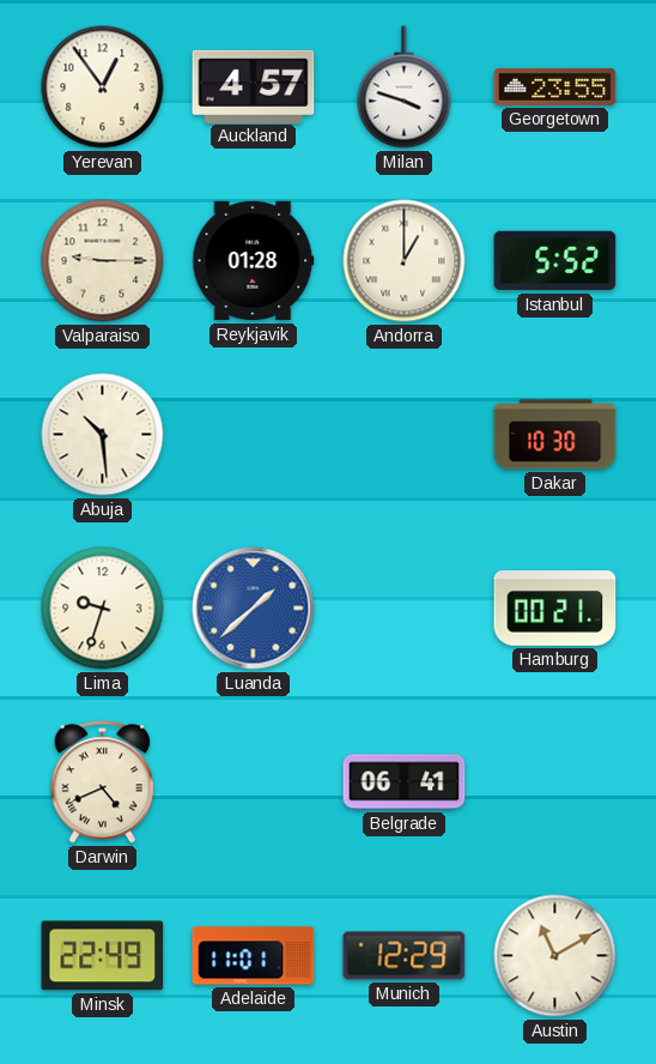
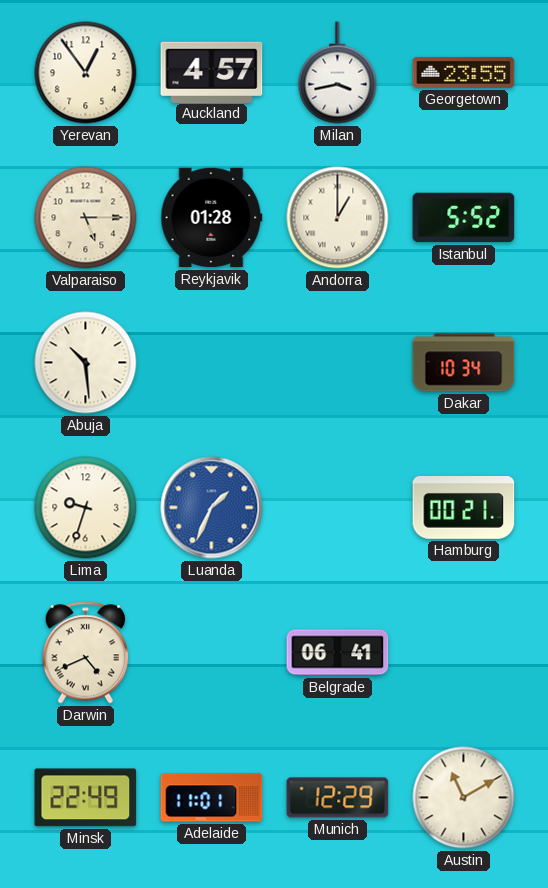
Milan: 3:48 -> 3:43 (338, 73)
Valparaiso: 9:15 -> 5:15 (86, 218)
Dakar: 10:30 -> 10:34 (464, 363)
Luanda: 1:38 -> 1:34 (212, 508)
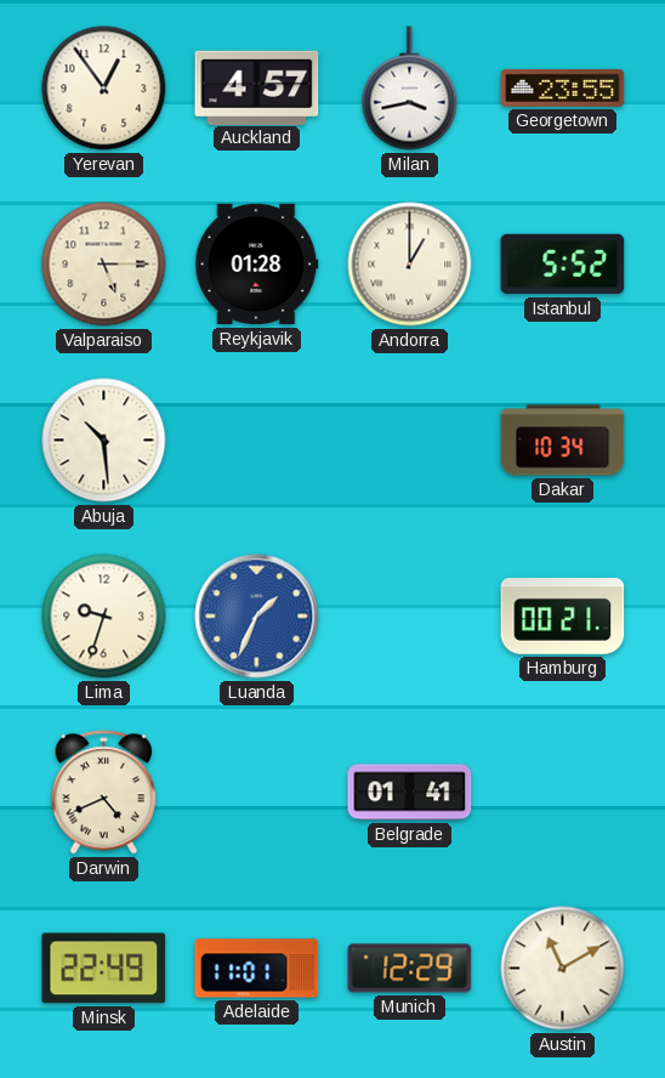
Belgrade: 06:41 -> 01:41 (410, 793)
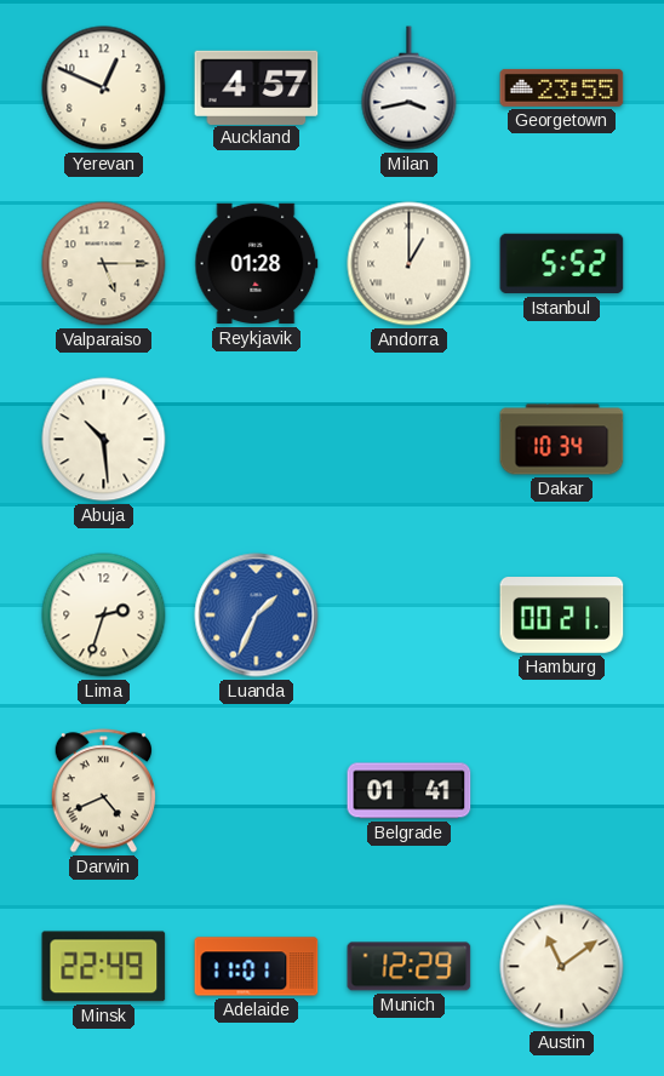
Yerevan: 12:54 -> 12:49 (104, 88)
Lima: 9:33 -> 2:33 (104, 616)
Austin: 11:10 -> 11:09 (562, 967)
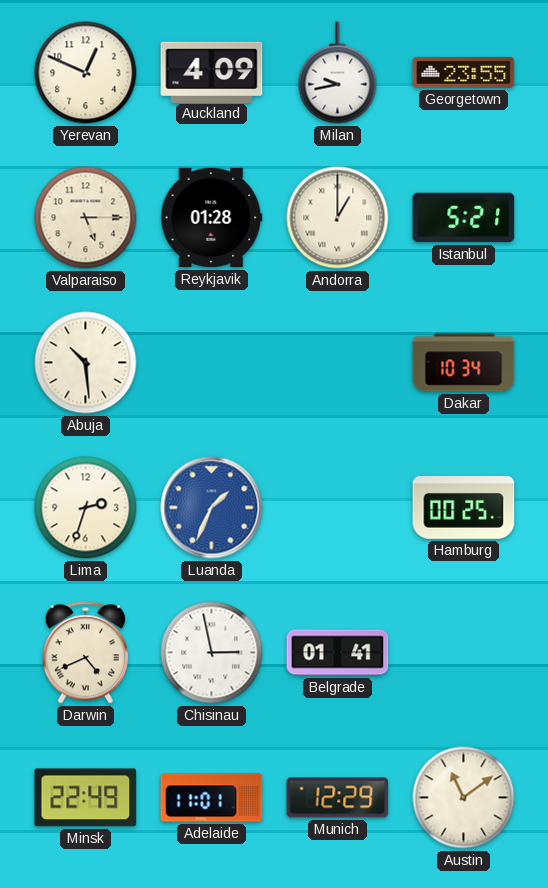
Auckland: 4:57 -> 4:09 (212, 72)
Milan: 3:43 -> 9:43 (338, 73)
Istanbul: 5:52 -> 5:21 (464, 218)
Hamburg: 00:21 -> 00:25 (464, 508)
Chisinau: none -> 2:58 (212, 653)
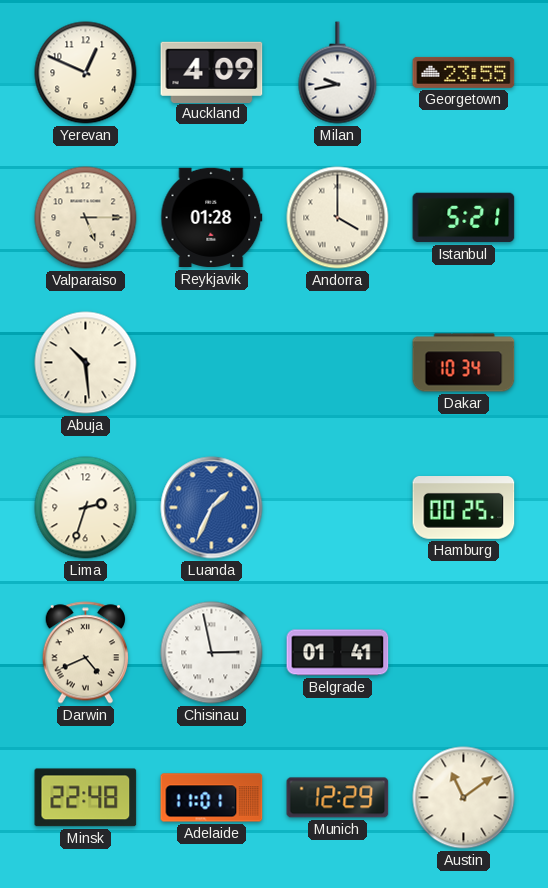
Andorra: 1:00 -> 4:00 (338, 218)
Minsk: 22:49 -> 22:48 (86, 798)
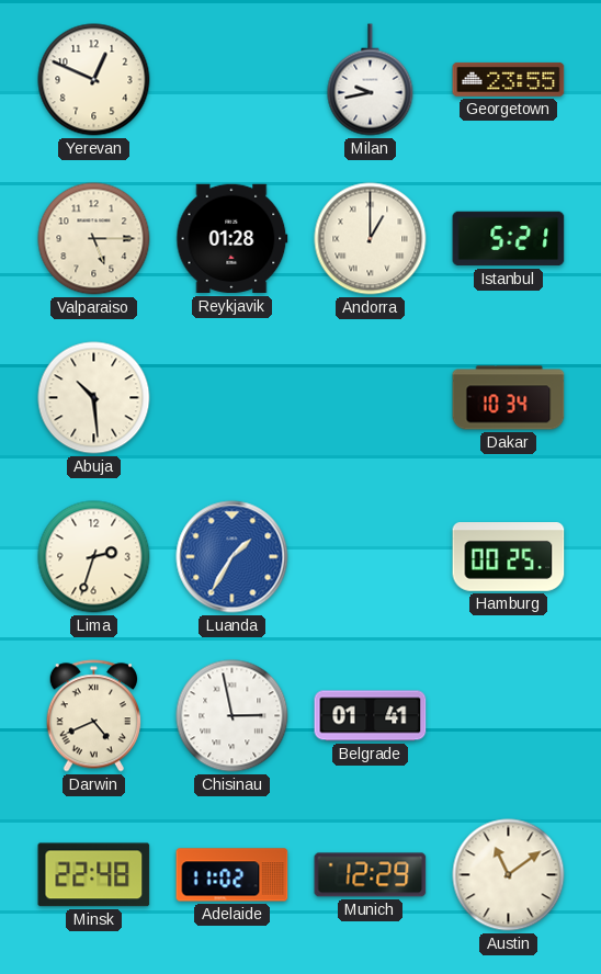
Auckland: 4:09 -> none (212, 72)
Andorra: 4:00 -> 1:00 (371, 239)
Luanda: 1:34 -> 1:35 (233, 557)
Adelaide: 11:01 -> 11:02 (233, 875)
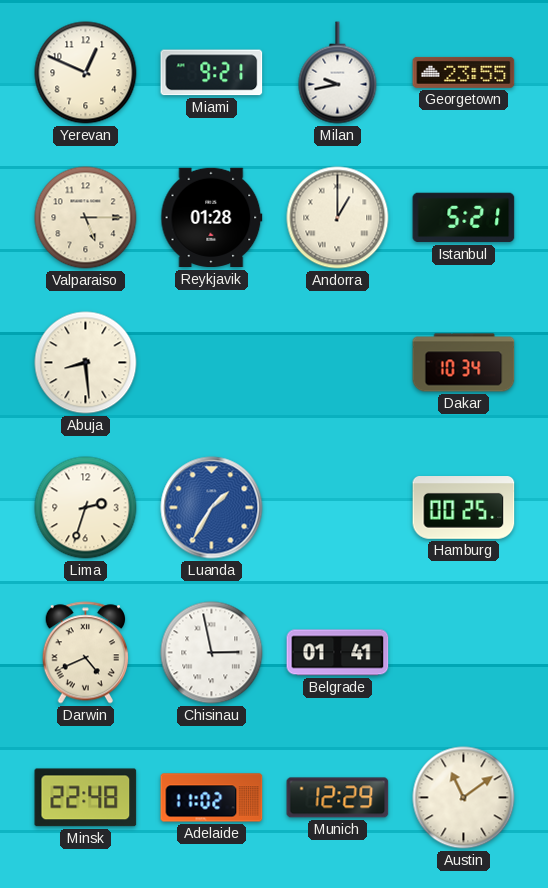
Miami: none -> 9:21 (212, 73)
Abuja: 10:29 -> 8:29 (86, 363)
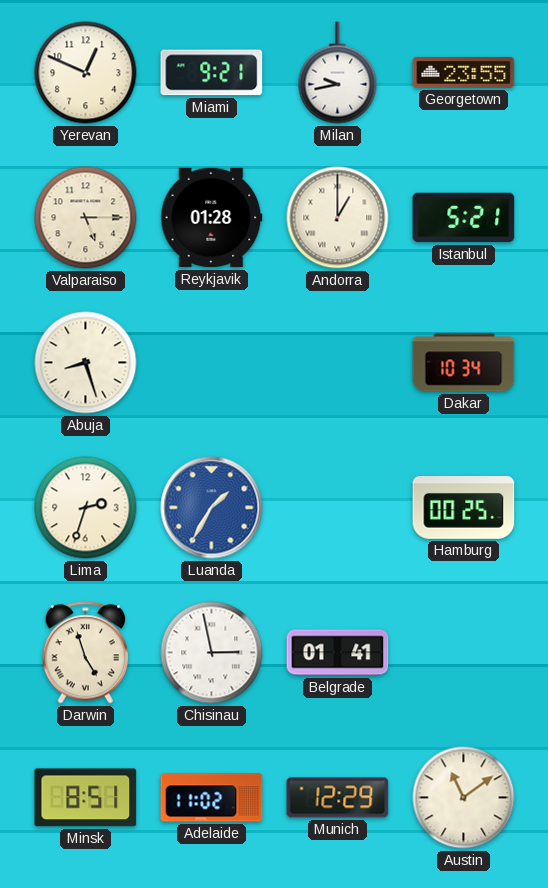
Abuja: 8:29 -> 8:27 (86, 363)
Darwin: 4:41 -> 4:57 (85, 653)
Minsk: 22:48 -> 8:51 (86, 798)
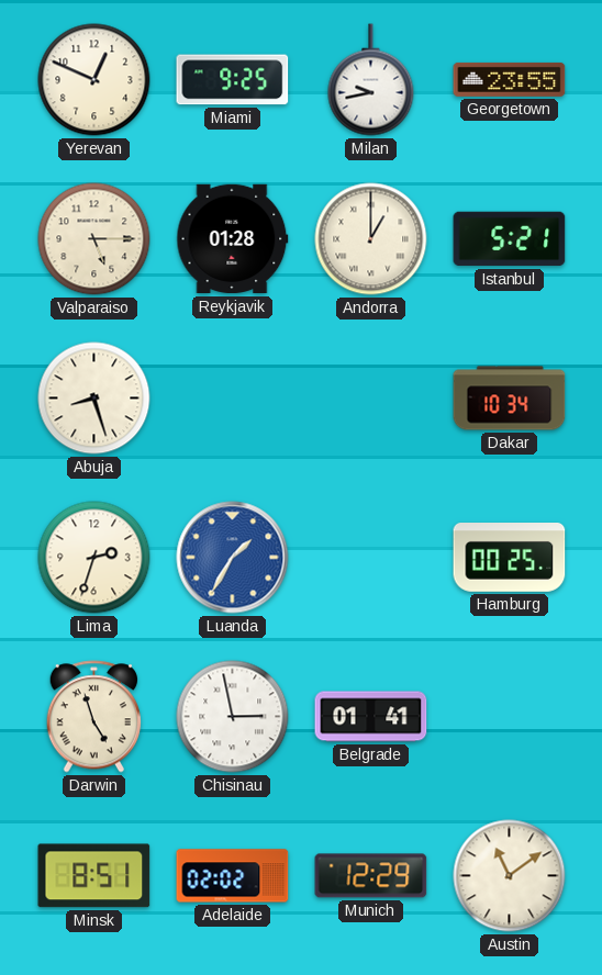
Miami: 9:21 -> 9:25 (233, 80)
Adelaide: 11:02 -> 02:02 (233, 876)
